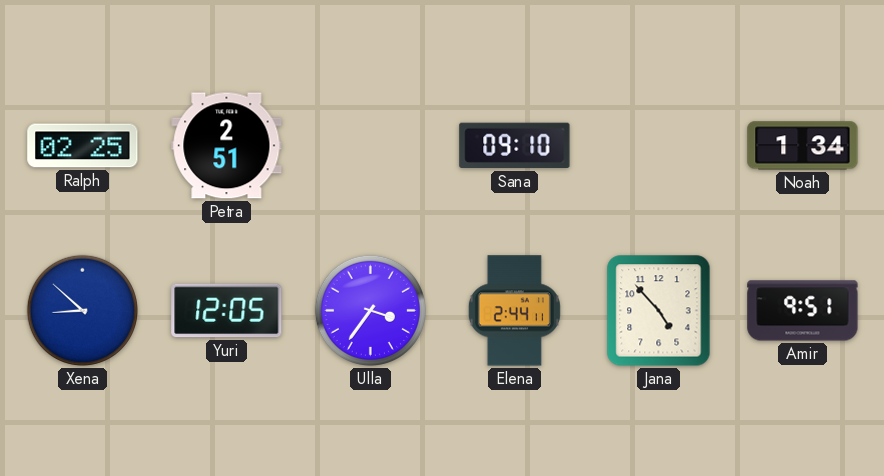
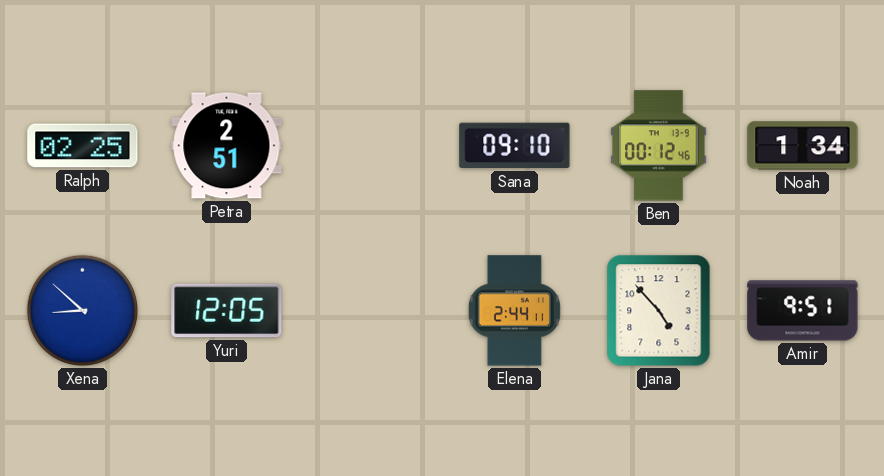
Ben: none -> 00:12 (659, 146)
Ulla: 3:36 -> none (370, 310)
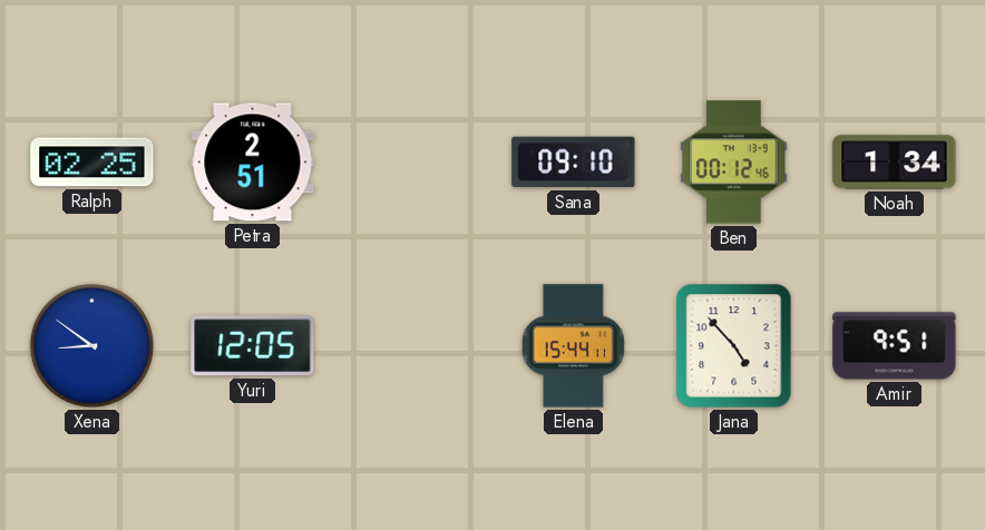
Xena: 8:52 -> 8:51 (91, 345)
Elena: 2:44 -> 15:44 (573, 346)
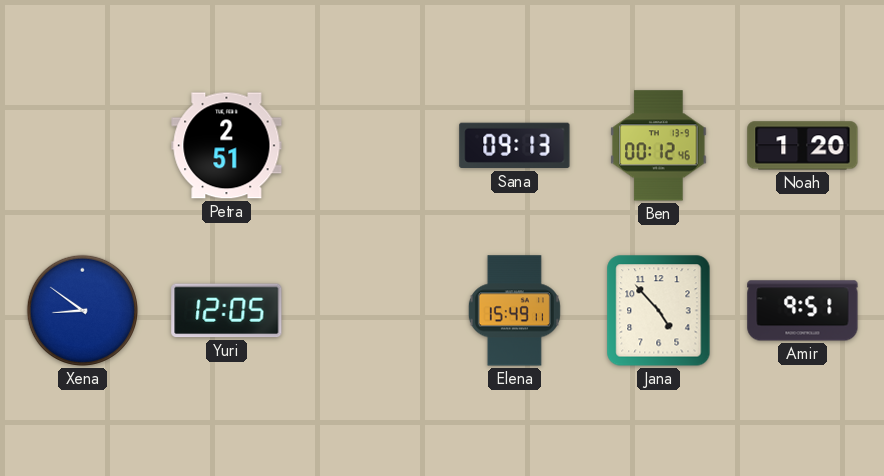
Ralph: 02:25 -> none (92, 163)
Sana: 09:10 -> 09:13 (515, 146)
Noah: 1:34 -> 1:20 (803, 146)
Elena: 15:44 -> 15:49 (514, 311)
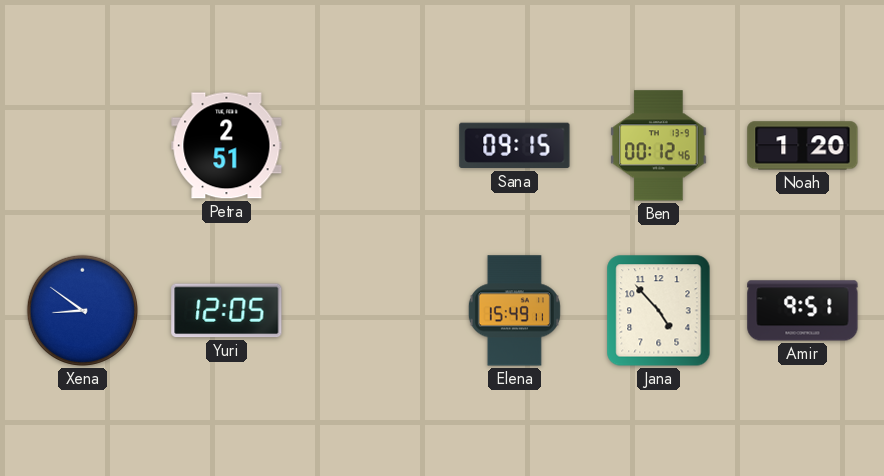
Sana: 09:13 -> 09:15 (515, 146)
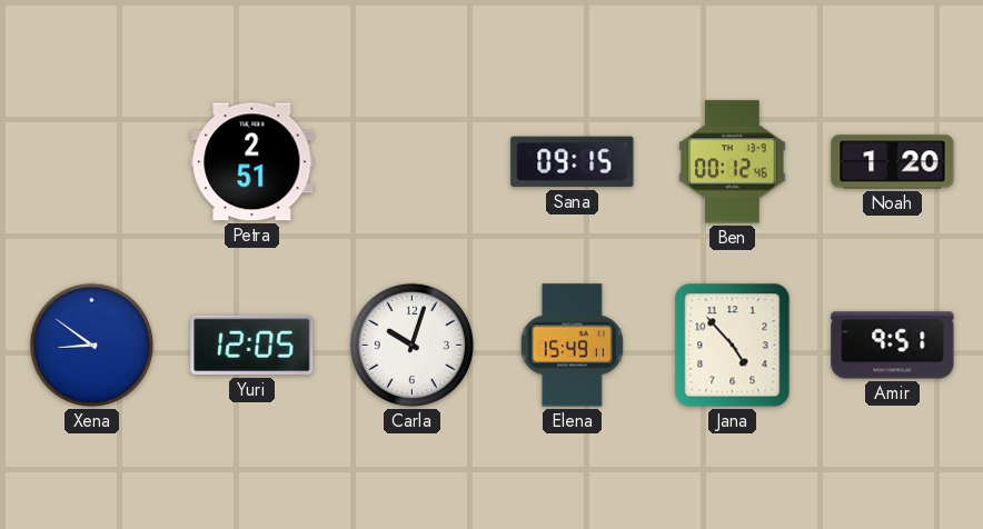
Carla: none -> 10:03 (411, 345)
